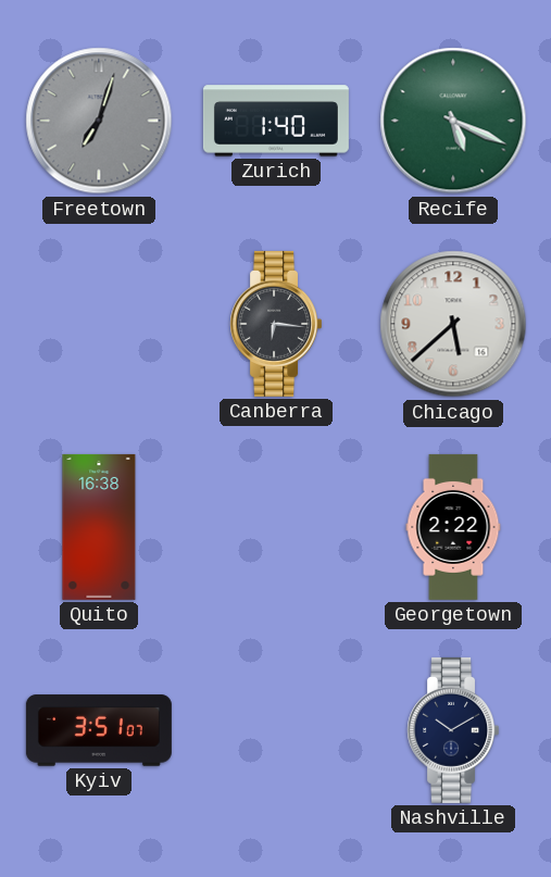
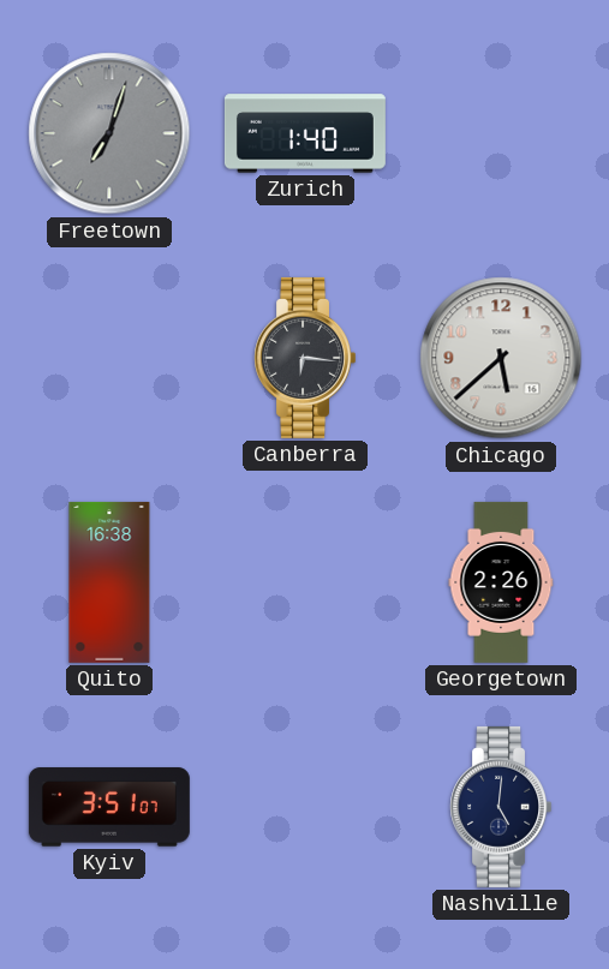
Recife: 5:19 -> none (453, 121)
Georgetown: 2:22 -> 2:26 (501, 582)
Nashville: 10:10 -> 5:01 (500, 807)
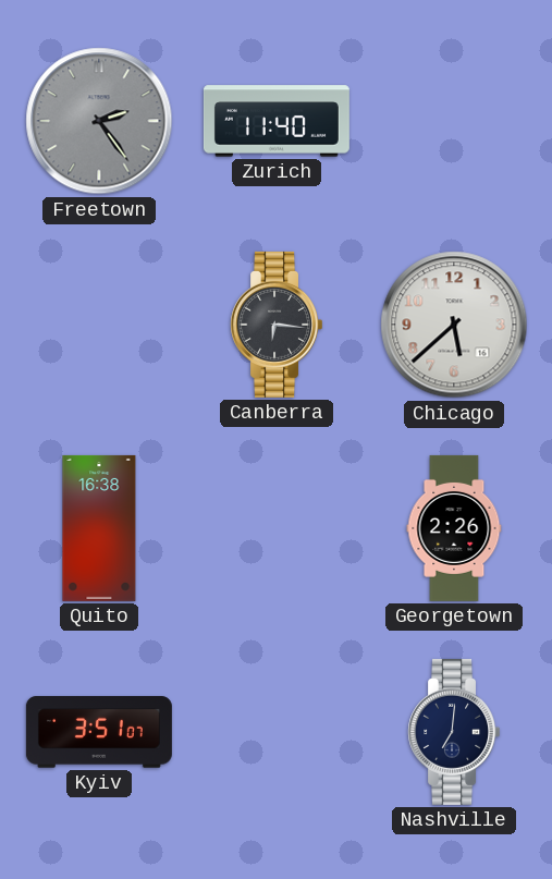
Freetown: 7:03 -> 2:24 (99, 121)
Zurich: 1:40 -> 11:40 (277, 121)
Nashville: 5:01 -> 7:01 (453, 732)
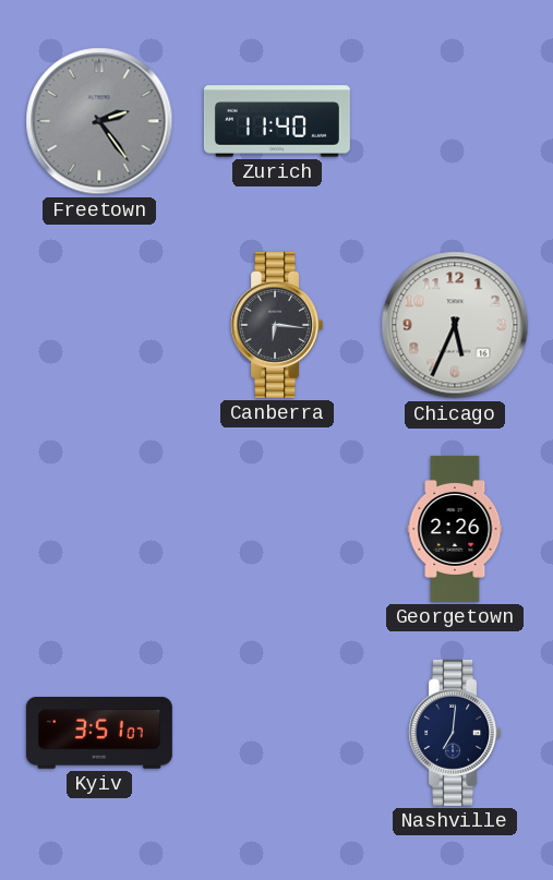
Chicago: 5:38 -> 5:34 (455, 325)
Quito: 16:38 -> none (99, 528)
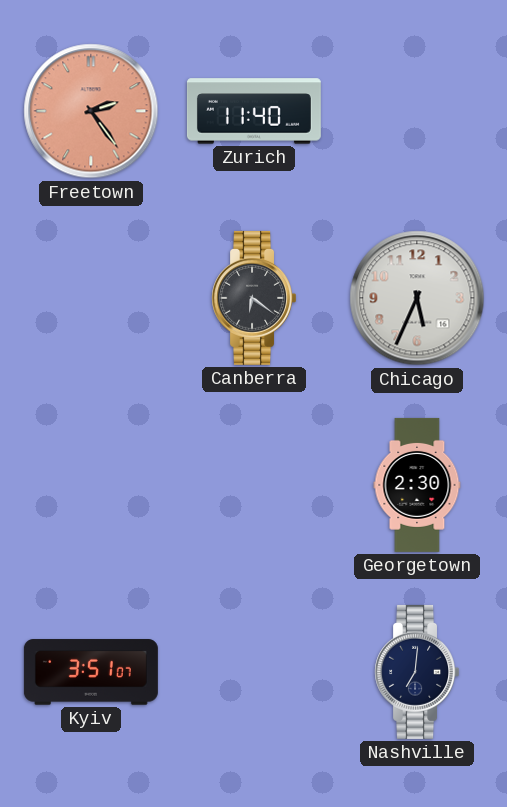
Freetown dial: grey -> salmon (91, 111)
Canberra: 6:16 -> 6:21 (253, 298)
Georgetown: 2:26 -> 2:30 (417, 485)
